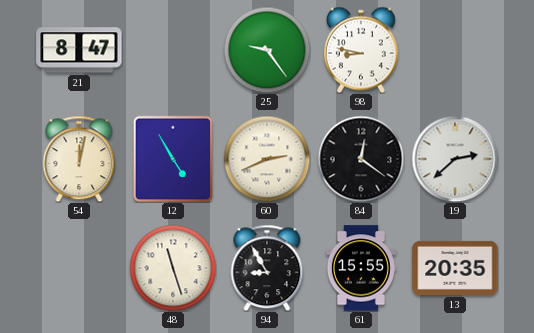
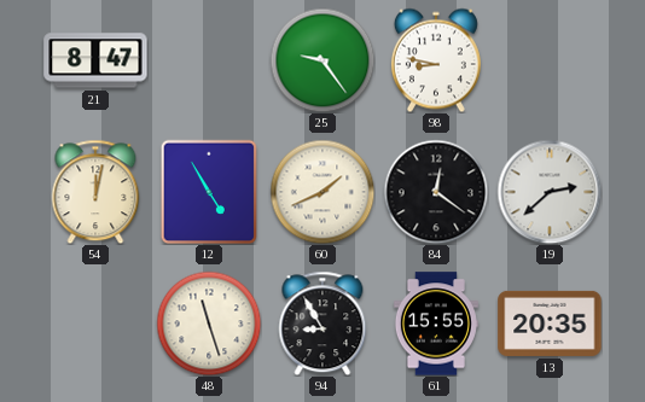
60: 2:41 -> 1:41 (322, 192)
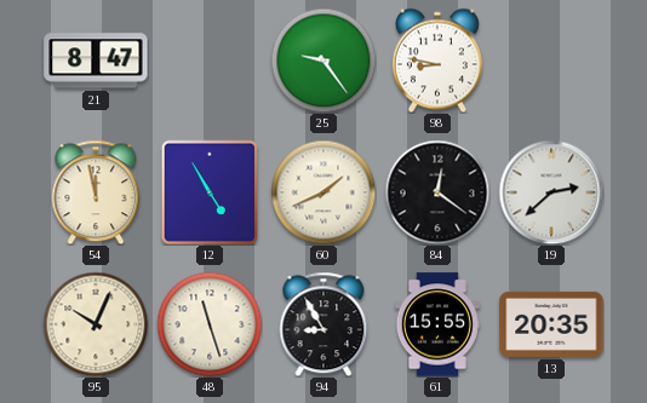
54: 12:02 -> 11:58 (96, 192)
95: none -> 10:04 (96, 324)
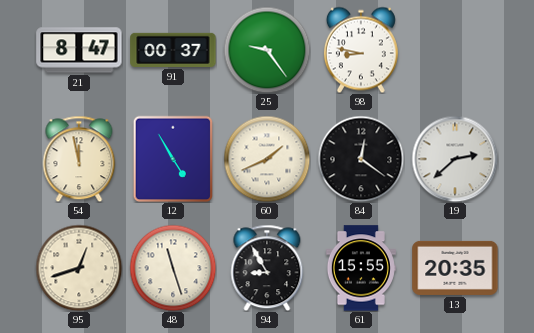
91: none -> 00:37 (173, 50)
95: 10:04 -> 12:42 (79, 268)
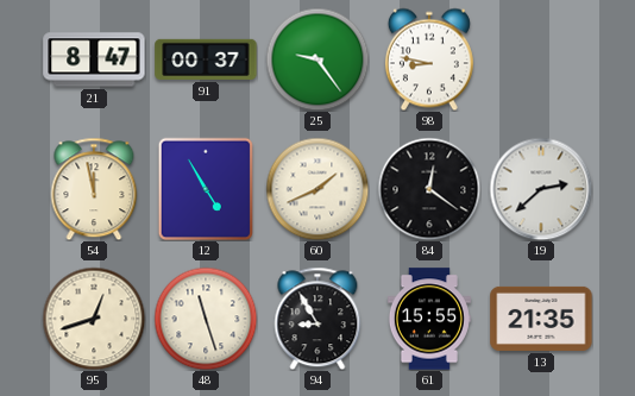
13: 20:35 -> 21:35 (541, 319)
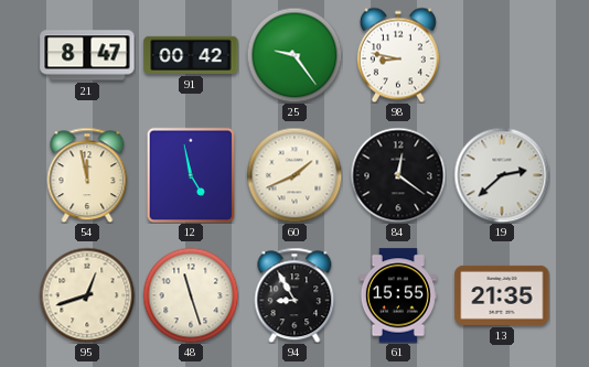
91: 00:37 -> 00:42 (191, 55)
12: 4:55 -> 4:58 (191, 175)
